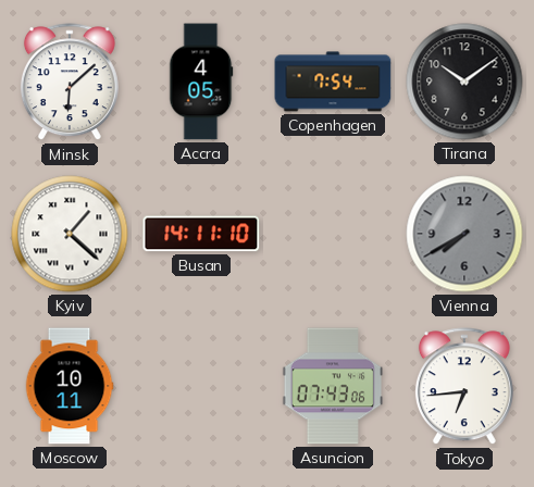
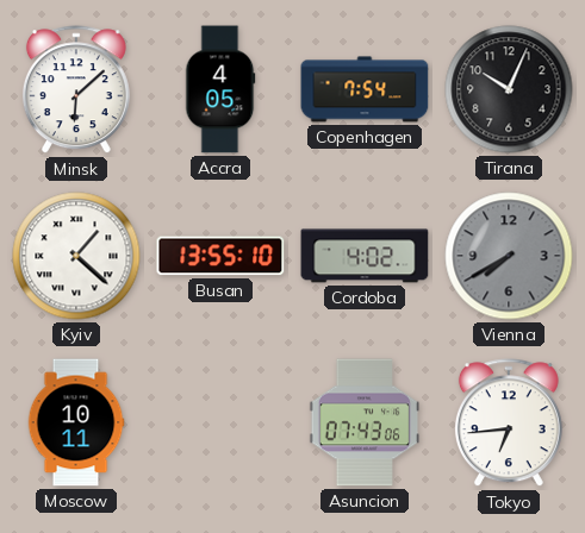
Tirana: 10:09 -> 10:04 (509, 89)
Busan: 14:11 -> 13:55 (220, 256)
Cordoba: none -> 4:02 (365, 256)
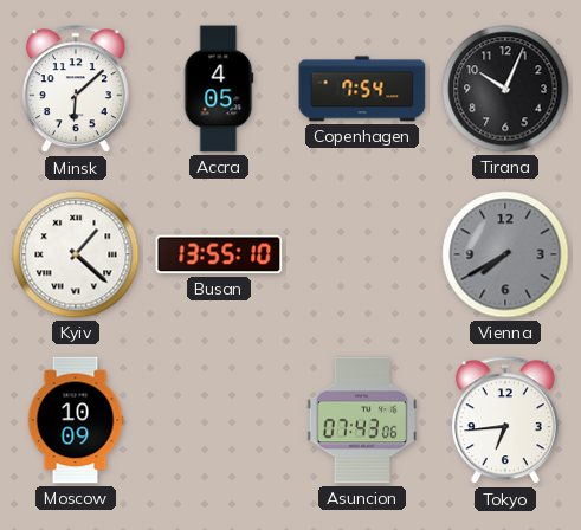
Cordoba: 4:02 -> none (365, 256)
Moscow: 10:11 -> 10:09 (76, 420)
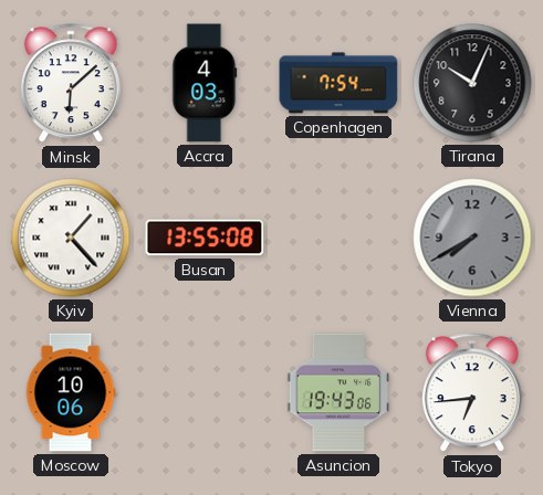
Accra: 4:05 -> 4:03 (205, 83)
Kyiv: 1:22 -> 1:23 (71, 238)
Busan: 13:55:10 -> 13:55:08 (205, 238)
Moscow: 10:09 -> 10:06 (71, 392)
Asuncion: 07:43 -> 19:43 (338, 392)
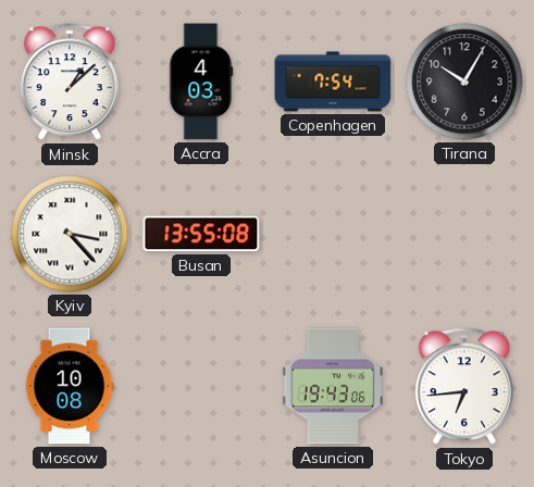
Minsk: 6:08 -> 1:08 (70, 83)
Tirana: 10:04 -> 10:05 (464, 82)
Kyiv: 1:23 -> 3:23 (70, 234)
Vienna: 7:40 -> none (472, 238)
Moscow: 10:06 -> 10:08 (70, 386)
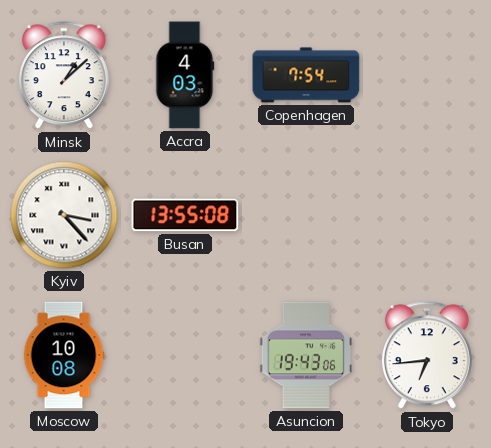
Tirana: 10:05 -> none (464, 82)
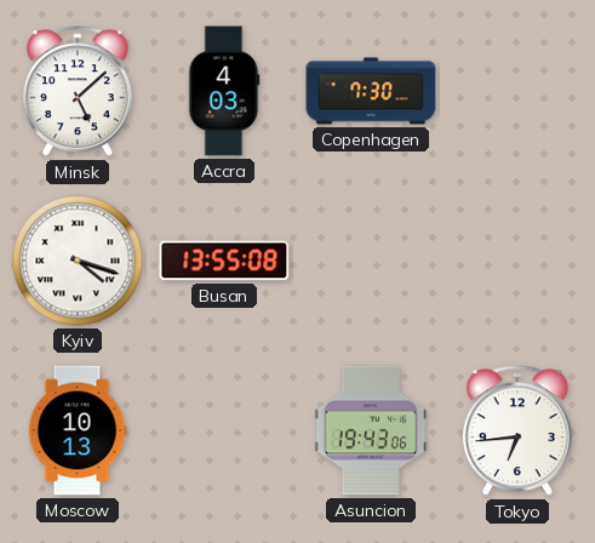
Minsk: 1:08 -> 5:08 (78, 92)
Copenhagen: 7:54 -> 7:30 (371, 91)
Kyiv: 3:23 -> 4:18 (78, 261)
Moscow: 10:08 -> 10:13 (78, 430)
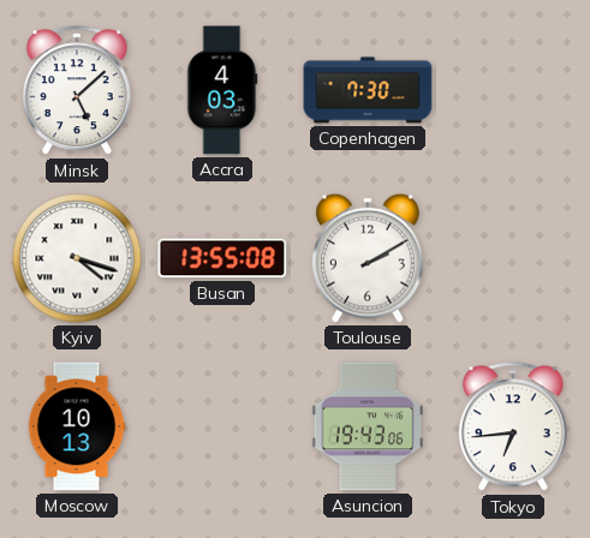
Toulouse: none -> 2:10 (368, 258)
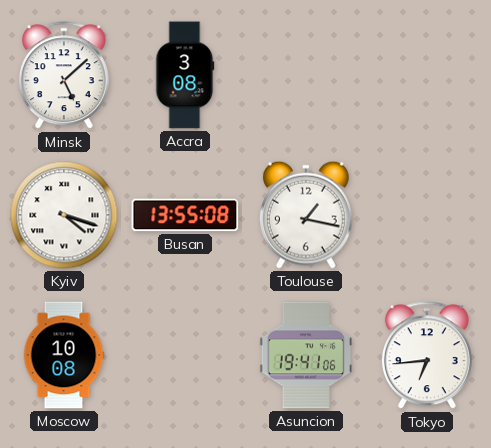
Accra: 4:03 -> 3:08 (185, 75)
Copenhagen: 7:30 -> none (368, 90)
Toulouse: 2:10 -> 1:17 (306, 215)
Moscow: 10:13 -> 10:08 (64, 355)
Asuncion: 19:43 -> 19:41 (306, 355)
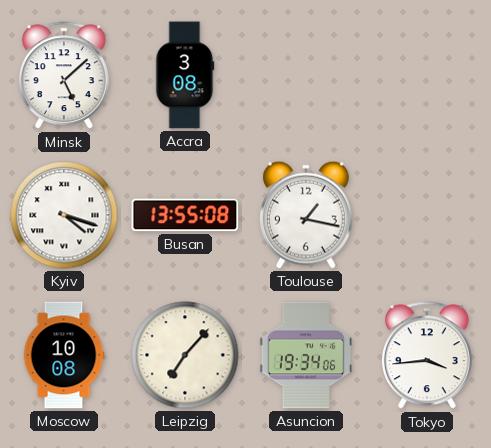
Leipzig: none -> 7:07 (185, 355)
Asuncion: 19:41 -> 19:34 (306, 355)
Tokyo: 6:44 -> 3:44 (427, 356)
